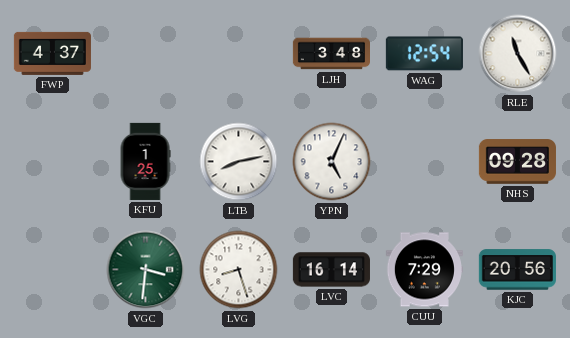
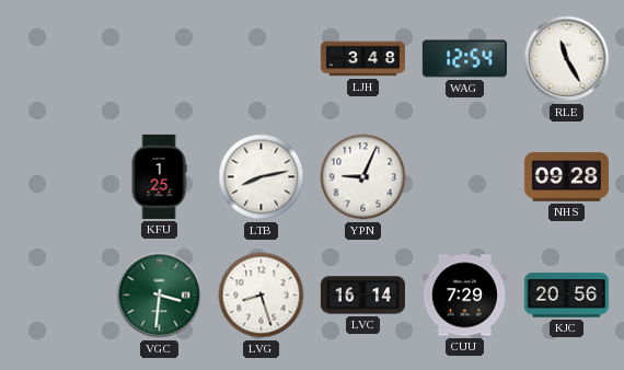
FWP: 4:37 -> none (52, 53)
YPN: 5:04 -> 9:04 (363, 177)
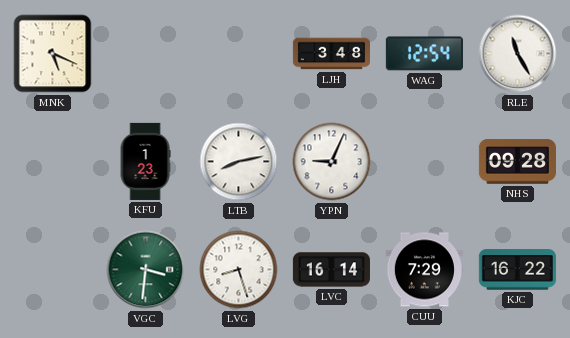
MNK: none -> 5:19 (53, 54)
KFU: 1:25 -> 1:23 (145, 161)
KJC: 20:56 -> 16:22 (517, 270)
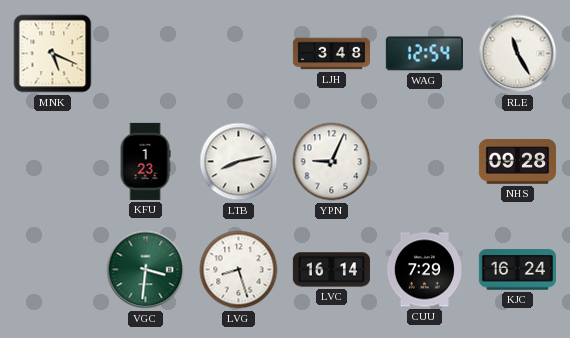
KJC: 16:22 -> 16:24 (517, 270)
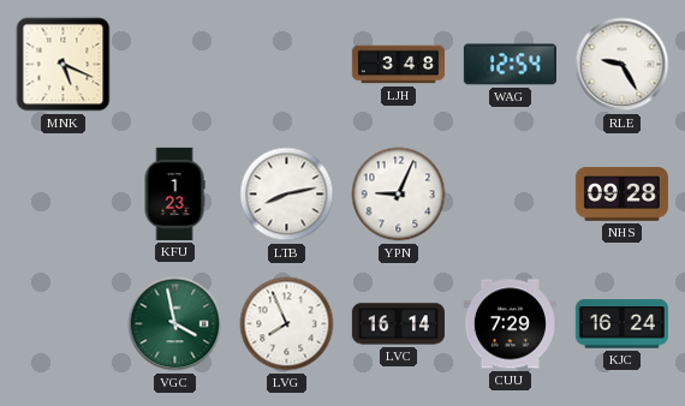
RLE: 11:25 -> 9:25 (623, 65)
VGC: 3:31 -> 3:58 (175, 324)
LVG: 8:27 -> 7:56 (287, 324)
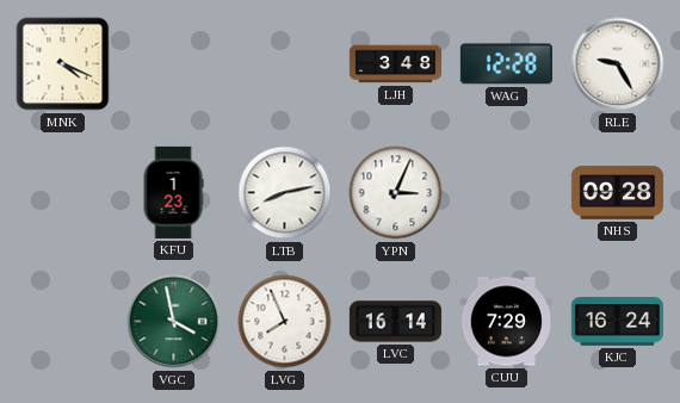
MNK: 5:19 -> 4:19 (63, 64)
WAG: 12:54 -> 12:28 (506, 64)
YPN: 9:04 -> 3:04 (396, 193)
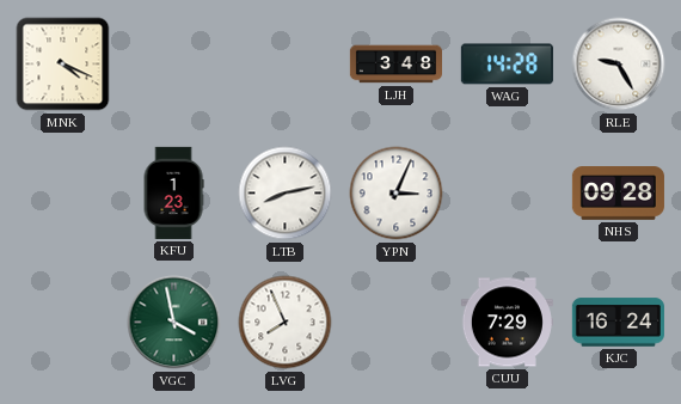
WAG: 12:28 -> 14:28 (507, 65)
LVC: 16:14 -> none (395, 322)
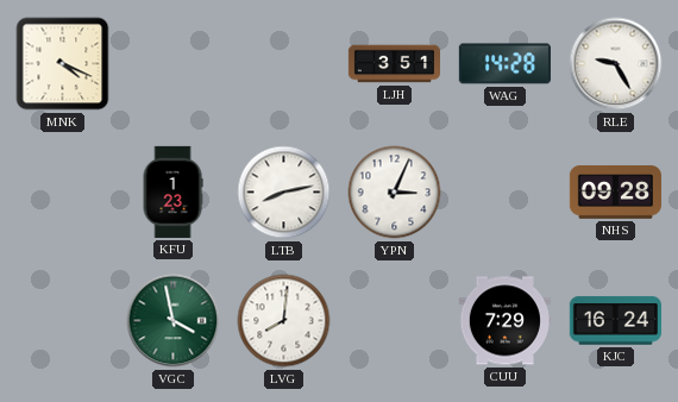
LJH: 3:48 -> 3:51 (394, 64)
LVG: 7:56 -> 8:01 (284, 321)
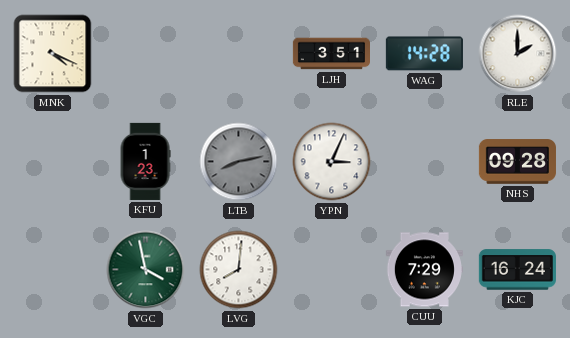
RLE: 9:25 -> 2:00 (518, 54)
LTB dial: white -> grey (239, 162)
